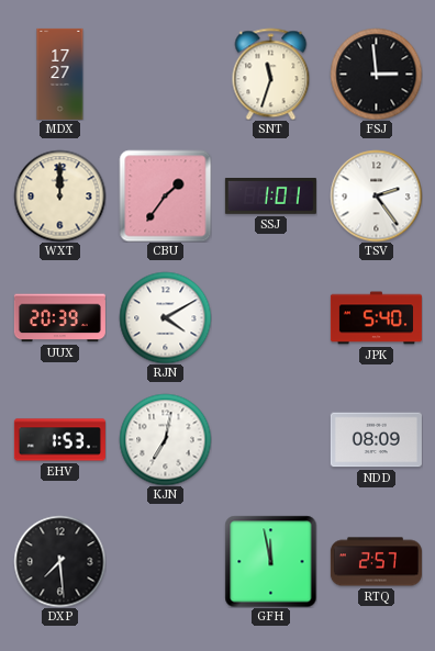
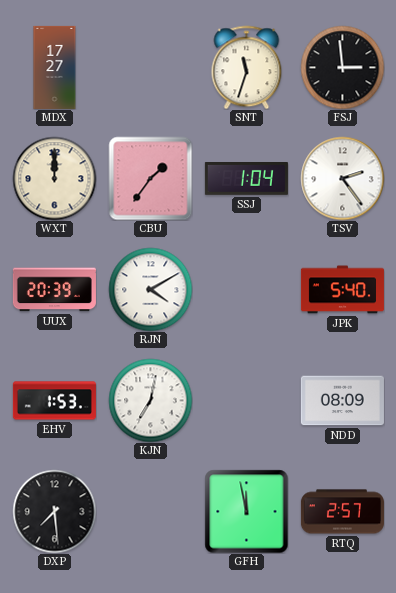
SSJ: 1:01 -> 1:04 (246, 179)
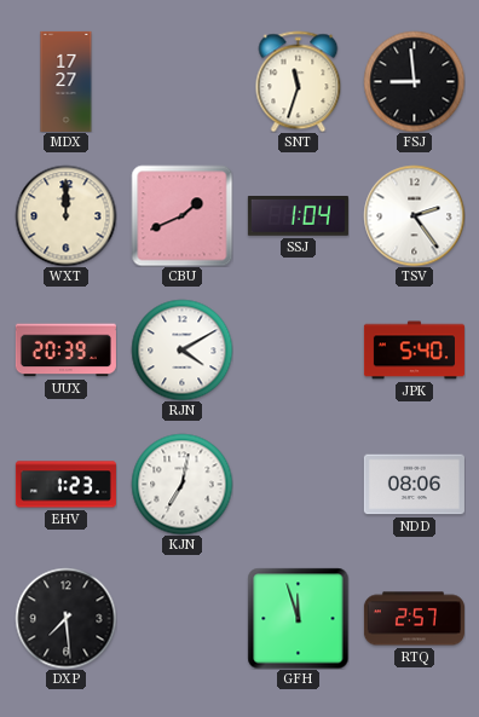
FSJ: 2:59 -> 8:59 (414, 81)
CBU: 1:36 -> 1:41 (181, 215)
EHV: 1:53 -> 1:23 (65, 485)
NDD: 08:09 -> 08:06 (414, 485)
GFH: 11:58 -> 11:57 (298, 618)
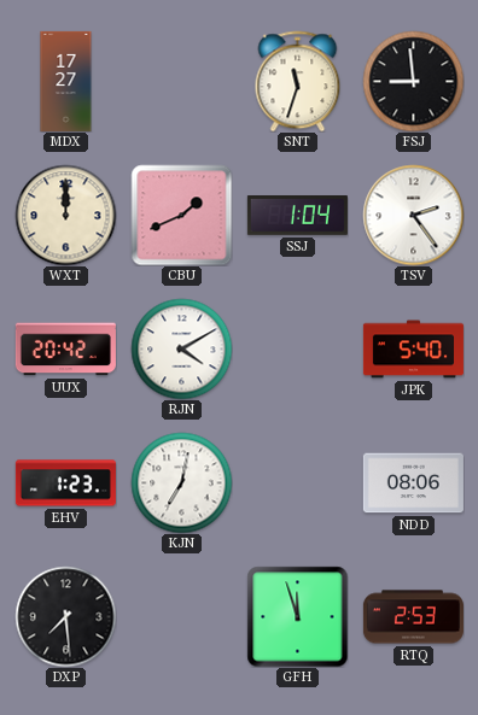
UUX: 20:39 -> 20:42 (65, 350)
RTQ: 2:57 -> 2:53 (413, 617)
